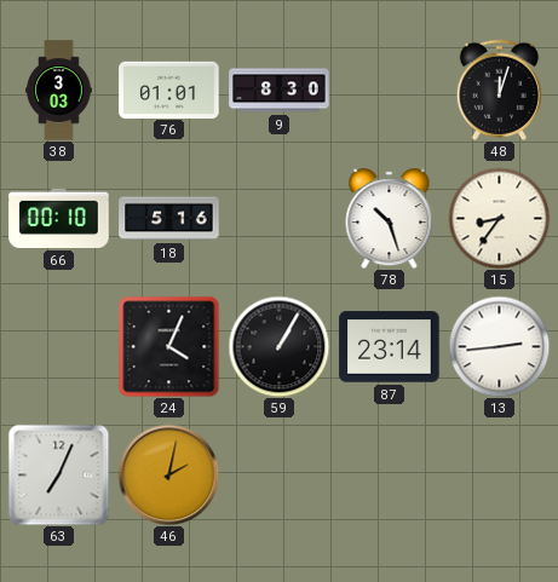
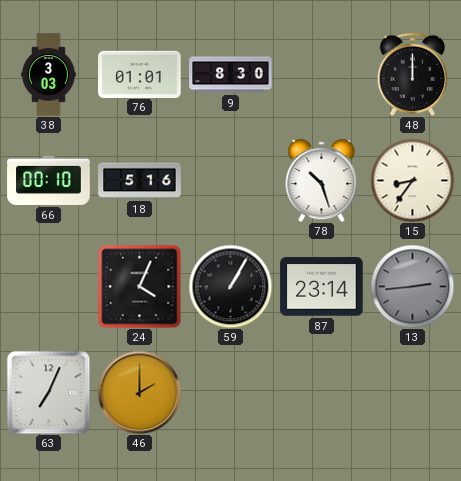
48: 12:03 -> 12:00 (412, 74)
13 dial: white -> grey (412, 286)
46: 2:02 -> 2:00 (139, 392)
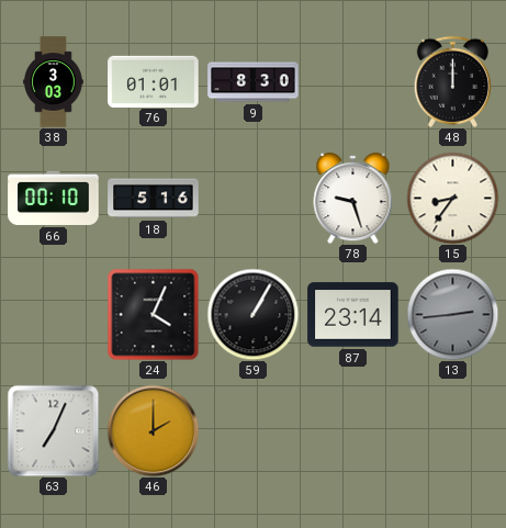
78: 10:27 -> 9:27 (353, 199)
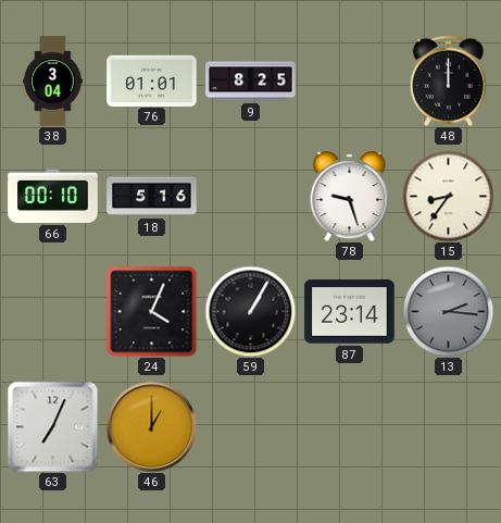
38: 3:03 -> 3:04 (53, 82)
9: 8:30 -> 8:25 (251, 82)
13: 2:44 -> 2:16 (448, 311)
46: 2:00 -> 1:00 (151, 426)
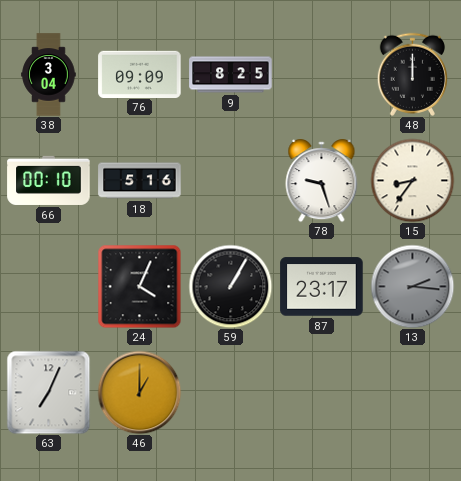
76: 01:01 -> 09:09 (140, 74)
87: 23:14 -> 23:17 (322, 287)
